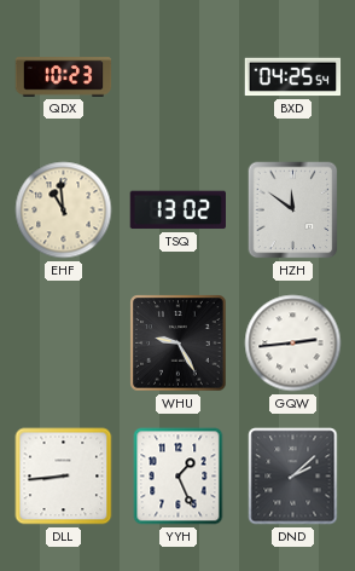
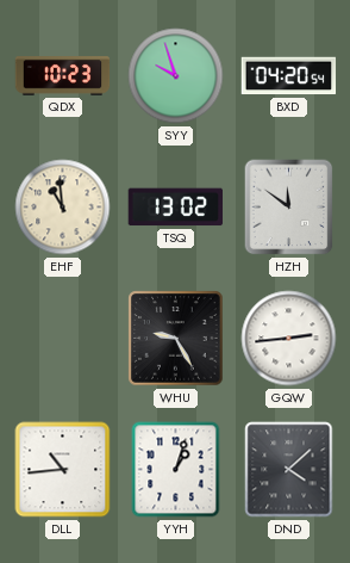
SYY: none -> 9:57 (176, 76)
BXD: 04:25 -> 04:20 (289, 76)
DLL: 8:44 -> 10:44 (63, 470)
YYH: 1:26 -> 1:03 (176, 470)
DND: 2:08 -> 4:08 (289, 470)
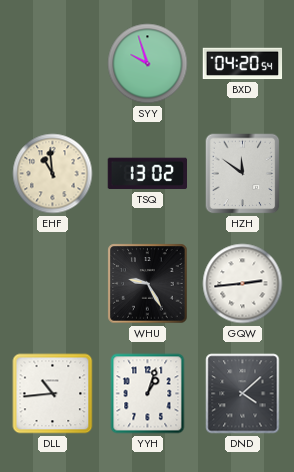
QDX: 10:23 -> none (63, 76)
